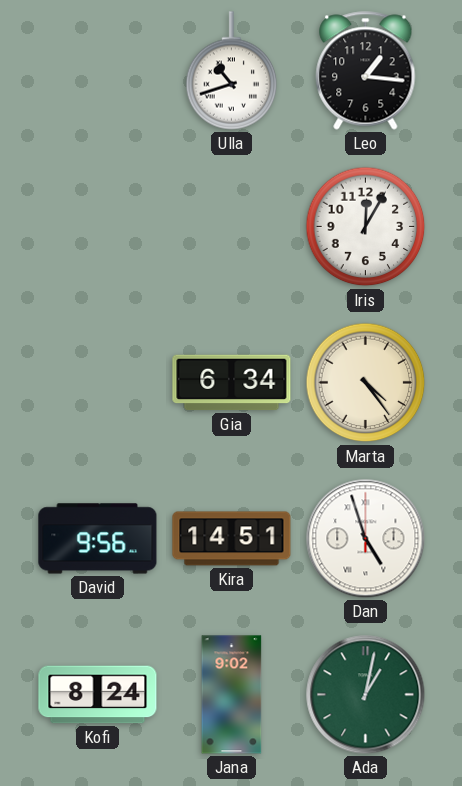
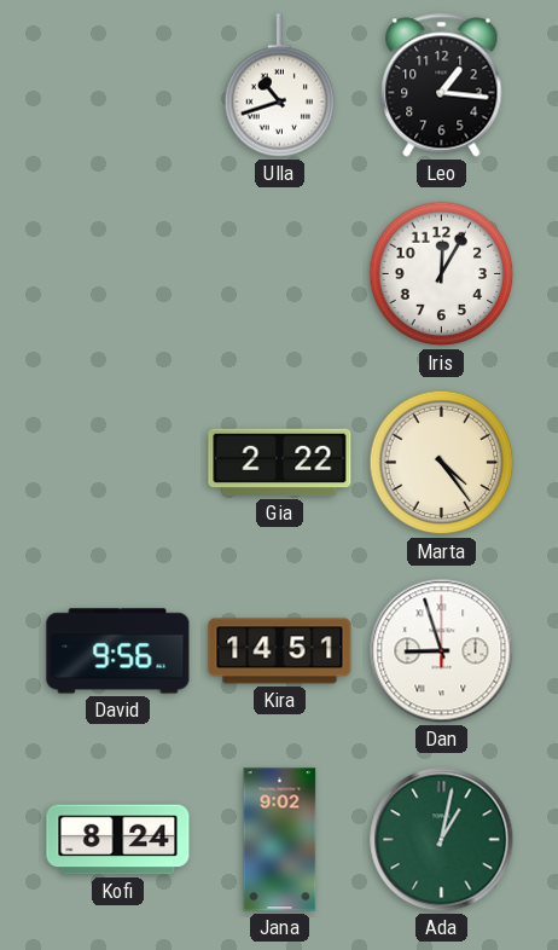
Gia: 6:34 -> 2:22 (280, 463)
Dan: 4:57 -> 8:57 (442, 651)
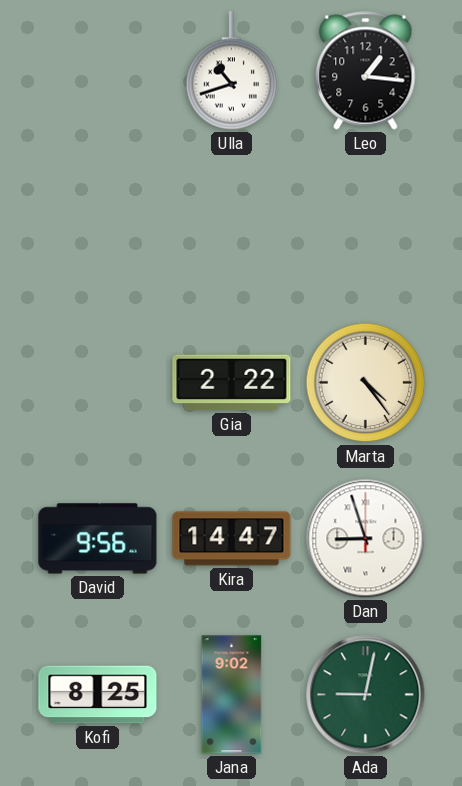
Iris: 12:05 -> none (442, 274)
Kira: 14:51 -> 14:47 (232, 539)
Kofi: 8:24 -> 8:25 (98, 695)
Ada: 1:02 -> 9:02 (366, 695)
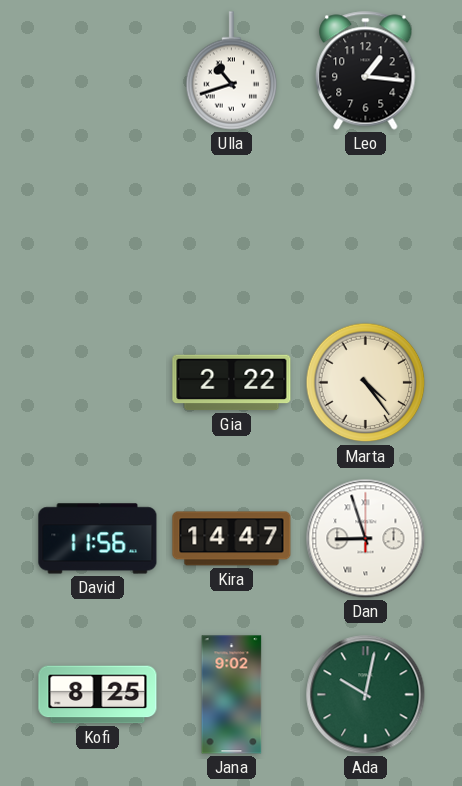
David: 9:56 -> 11:56 (98, 539)
Ada: 9:02 -> 10:02 (366, 695)
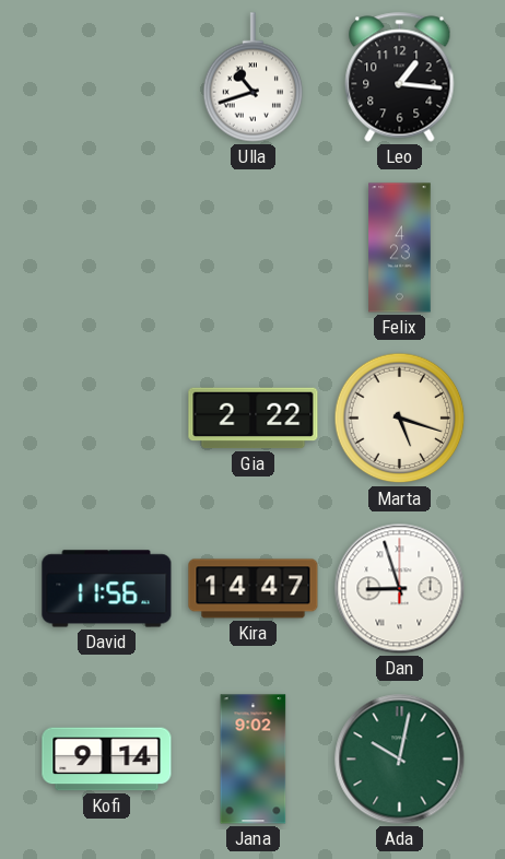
Felix: none -> 4:23 (400, 248)
Marta: 4:24 -> 5:18 (400, 419)
Kofi: 8:25 -> 9:14 (107, 760)
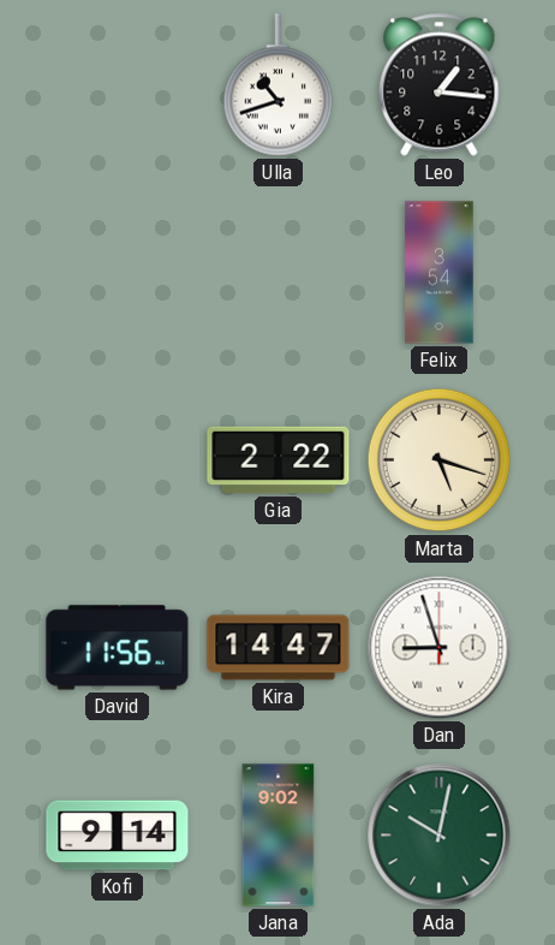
Felix: 4:23 -> 3:54 (440, 273)
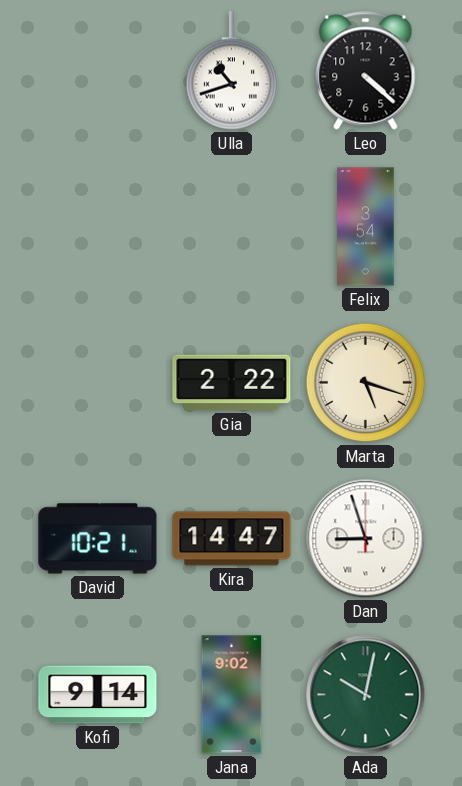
Leo: 1:16 -> 4:22 (366, 71)
David: 11:56 -> 10:21 (98, 539)
